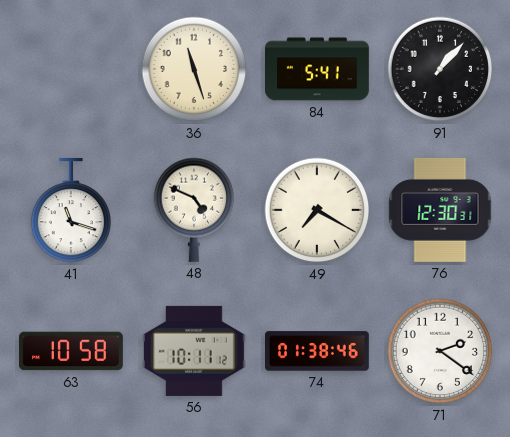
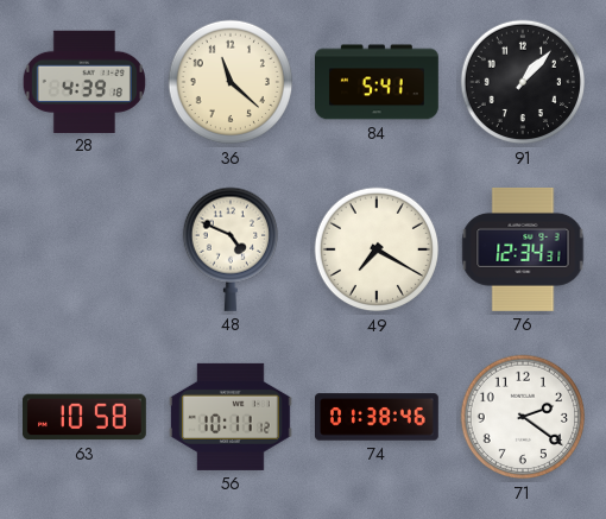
28: none -> 4:39 (84, 81)
36: 11:27 -> 11:22 (231, 82)
41: 11:18 -> none (70, 210)
76: 12:30 -> 12:34 (523, 249)
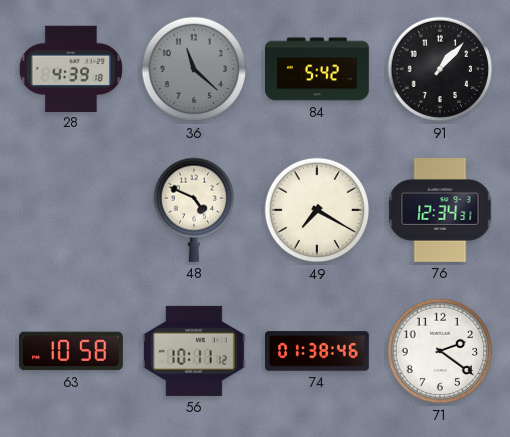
36 dial: cream -> grey (194, 69)
84: 5:41 -> 5:42 (318, 69)
